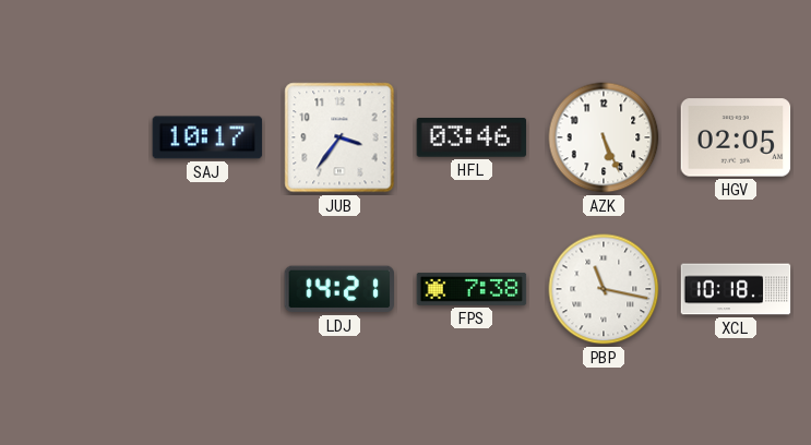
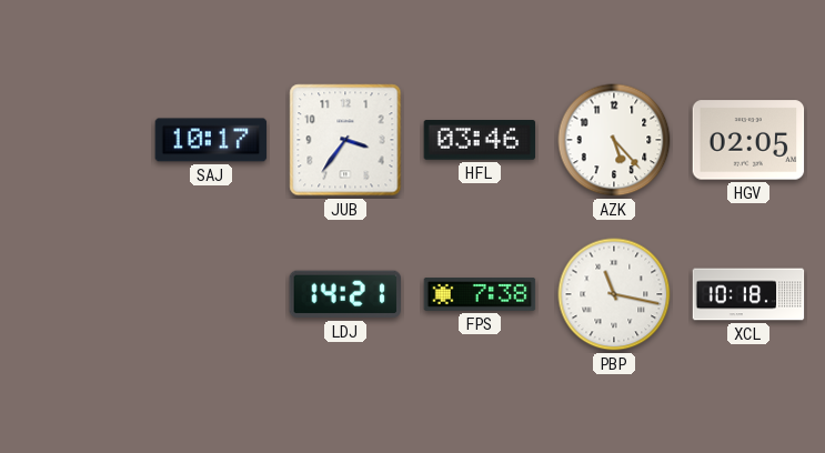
AZK: 5:26 -> 5:23 (614, 140)
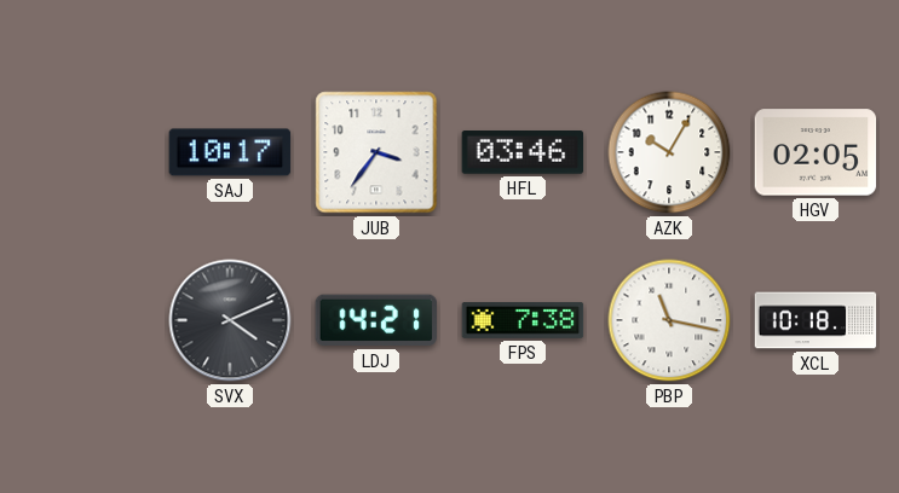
AZK: 5:23 -> 10:05 (669, 152)
SVX: none -> 4:11 (230, 320)
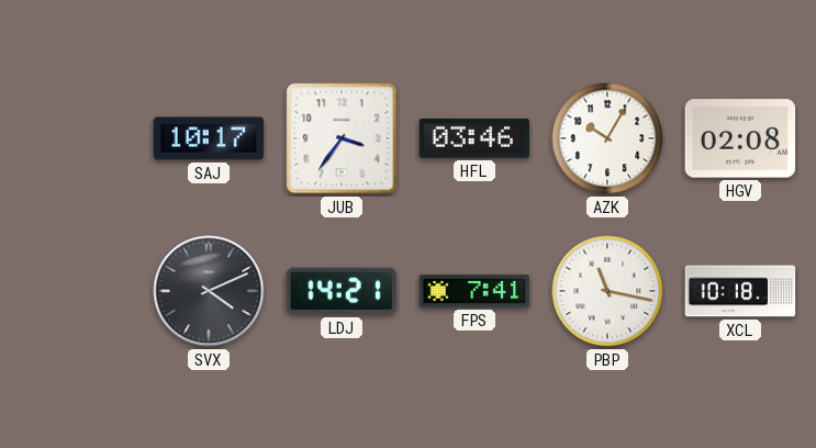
HGV: 02:05 -> 02:08 (740, 138)
FPS: 7:38 -> 7:41 (474, 292)
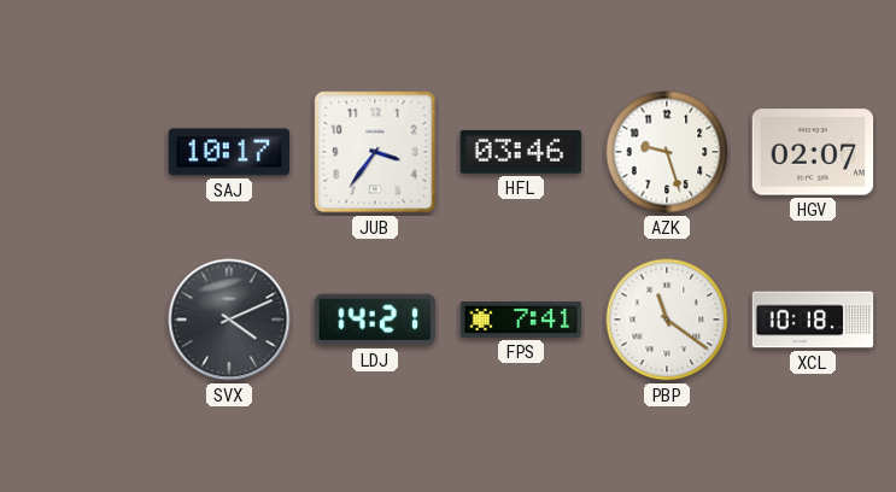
AZK: 10:05 -> 9:27 (667, 152)
HGV: 02:08 -> 02:07 (813, 152)
PBP: 11:17 -> 11:21 (667, 320)
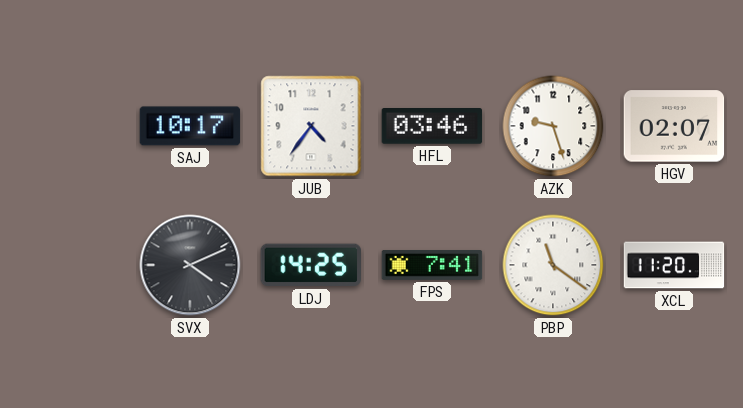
JUB: 3:36 -> 4:36 (311, 126)
LDJ: 14:21 -> 14:25 (310, 265)
XCL: 10:18 -> 11:20 (674, 265)
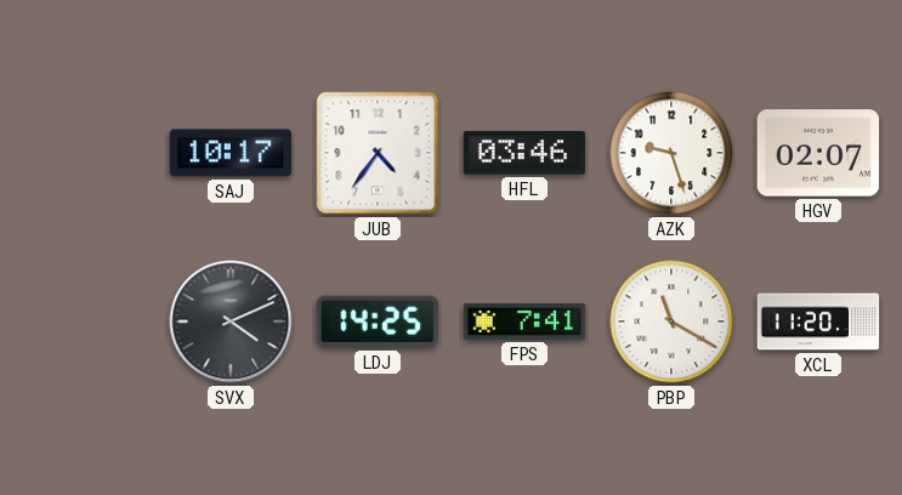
PBP: 11:21 -> 11:20 (671, 322)
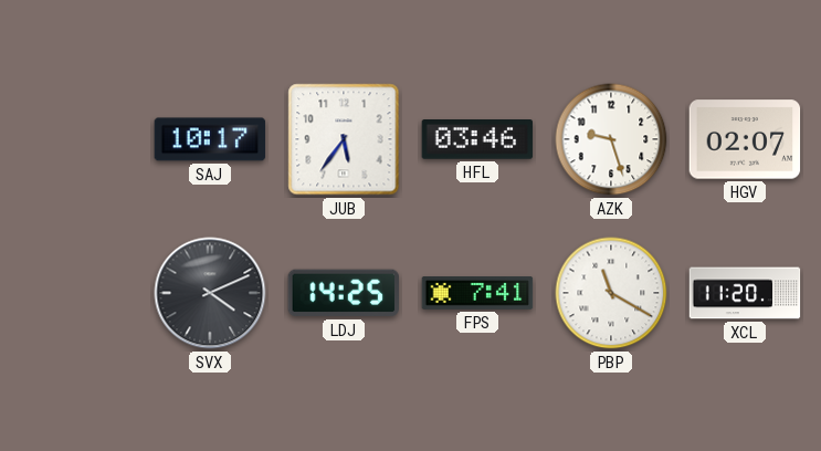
JUB: 4:36 -> 5:36 (344, 139)
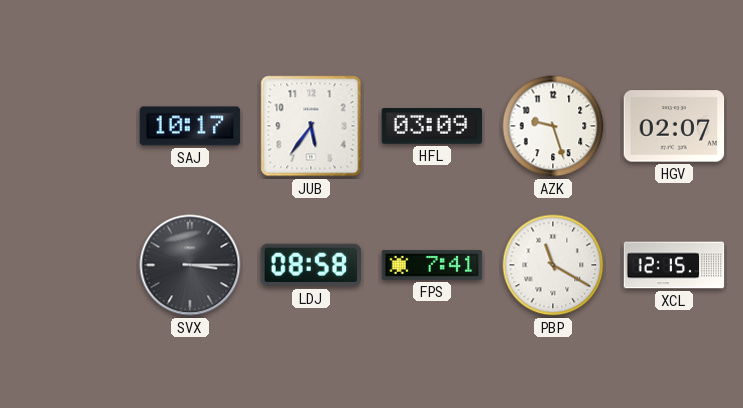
HFL: 03:46 -> 03:09 (432, 126)
SVX: 4:11 -> 3:15 (190, 265)
LDJ: 14:25 -> 08:58 (310, 265)
XCL: 11:20 -> 12:15 (674, 265)
